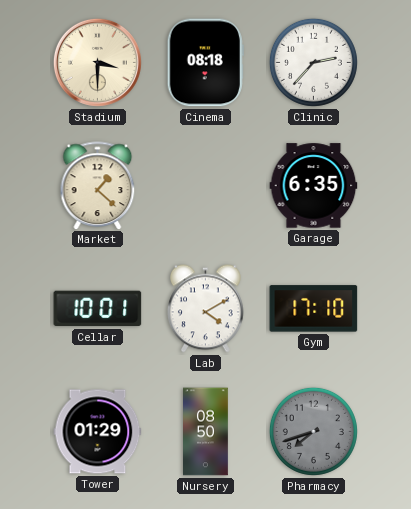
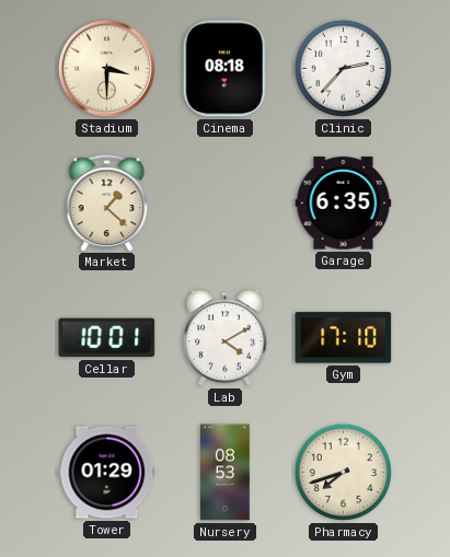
Nursery: 08:50 -> 08:53 (226, 473)
Pharmacy dial: grey -> cream (343, 472)
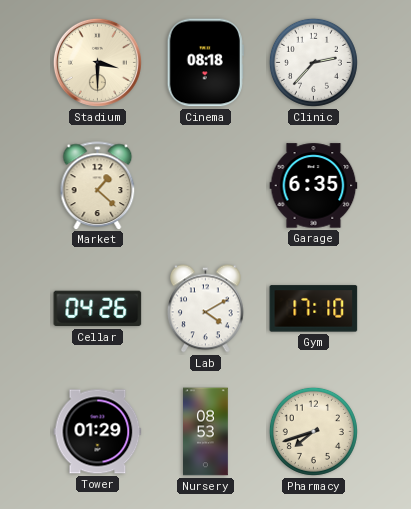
Cellar: 10:01 -> 04:26 (98, 309)
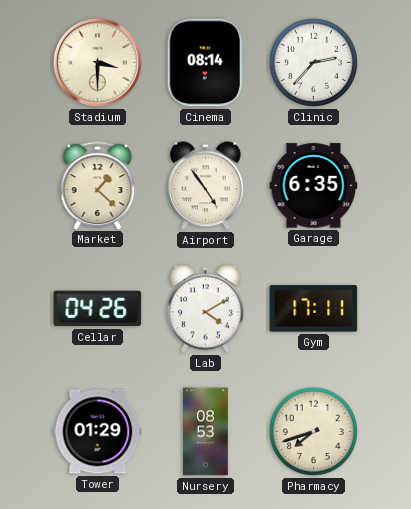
Cinema: 08:18 -> 08:14 (205, 63)
Airport: none -> 4:54 (206, 186)
Gym: 17:10 -> 17:11 (314, 309)
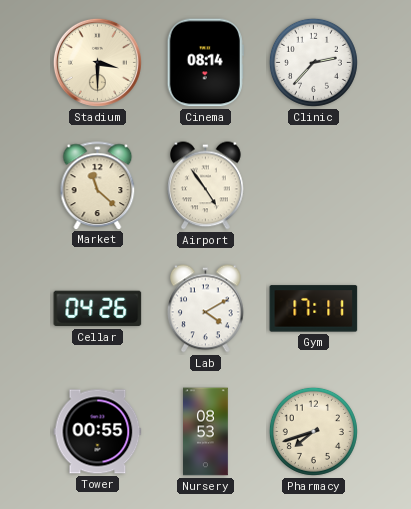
Market: 1:22 -> 11:22 (98, 185)
Garage: 6:35 -> none (314, 186)
Tower: 01:29 -> 00:55 (98, 432)
